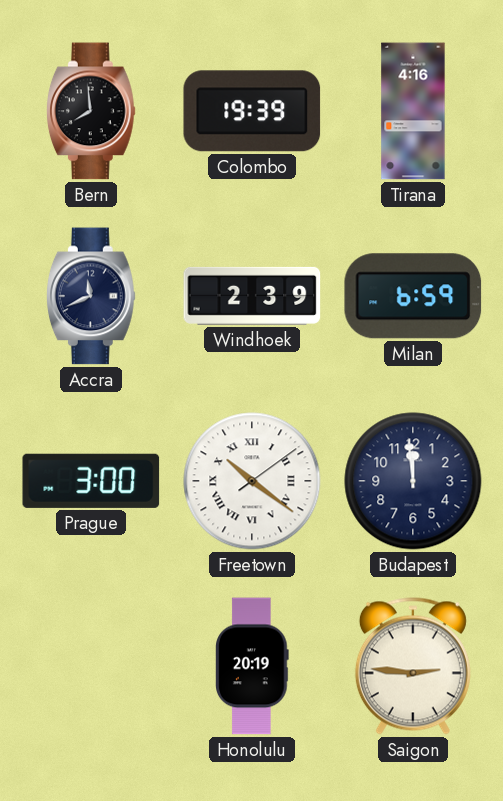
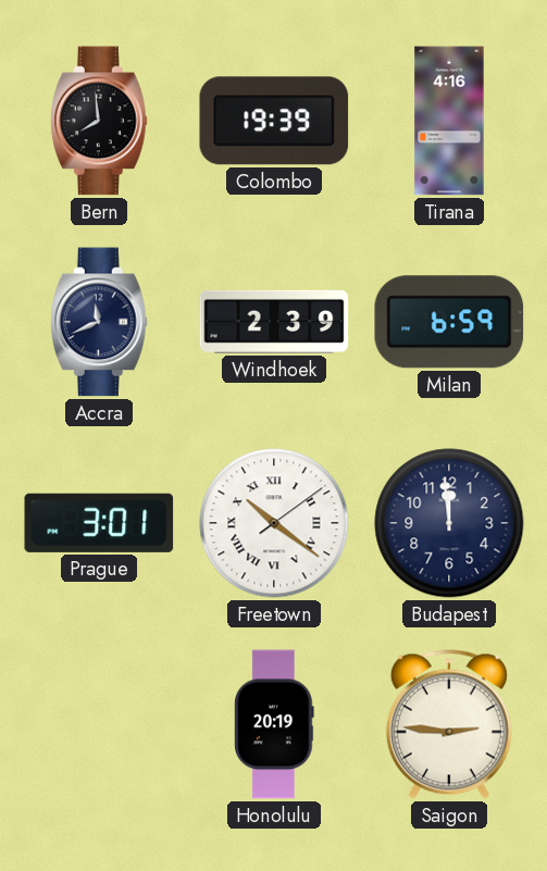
Prague: 3:00 -> 3:01 (99, 523)
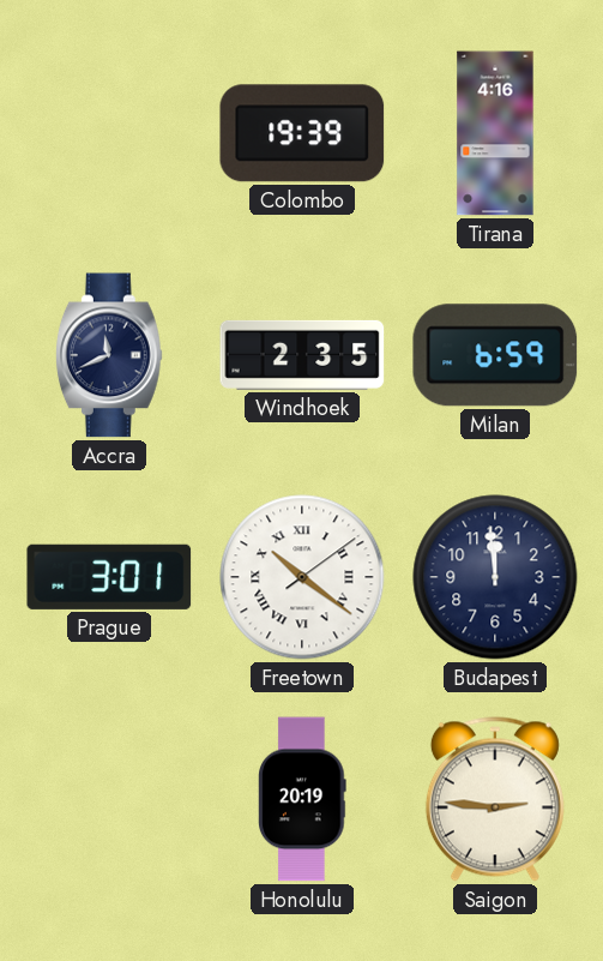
Bern: 7:59 -> none (99, 121)
Windhoek: 2:39 -> 2:35 (302, 355)
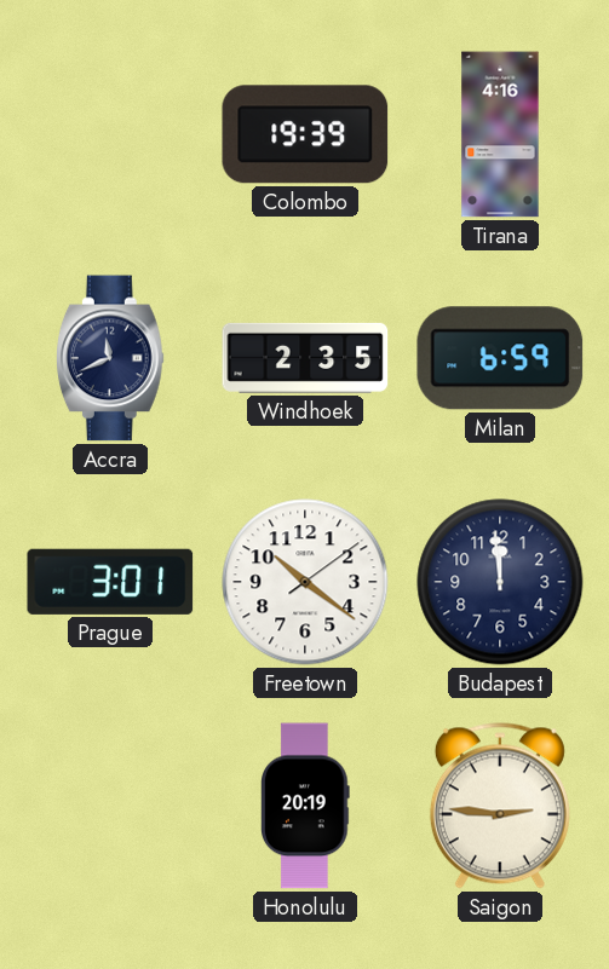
Freetown numerals: Roman -> Arabic (305, 582)
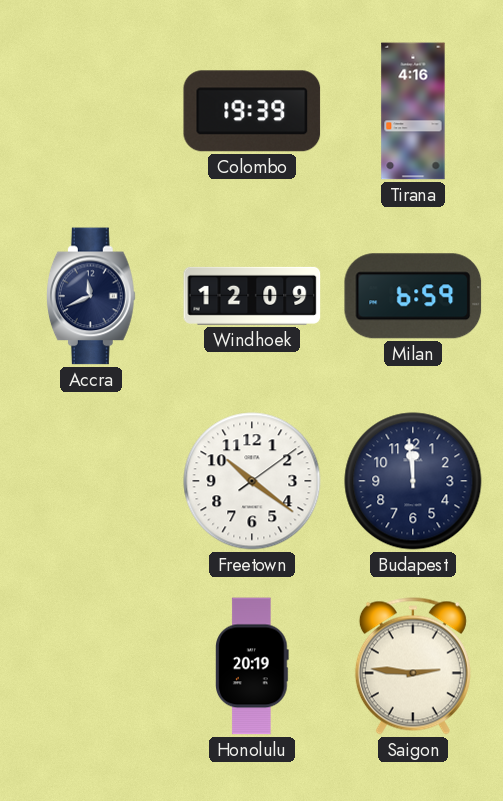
Windhoek: 2:35 -> 12:09 (252, 296)
Prague: 3:01 -> none (110, 582)
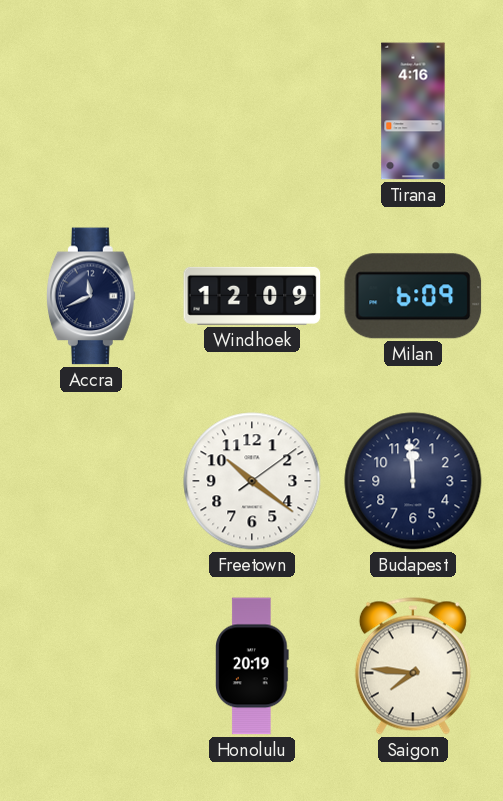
Colombo: 19:39 -> none (252, 111)
Milan: 6:59 -> 6:09 (413, 296)
Saigon: 2:46 -> 7:46 (413, 666)
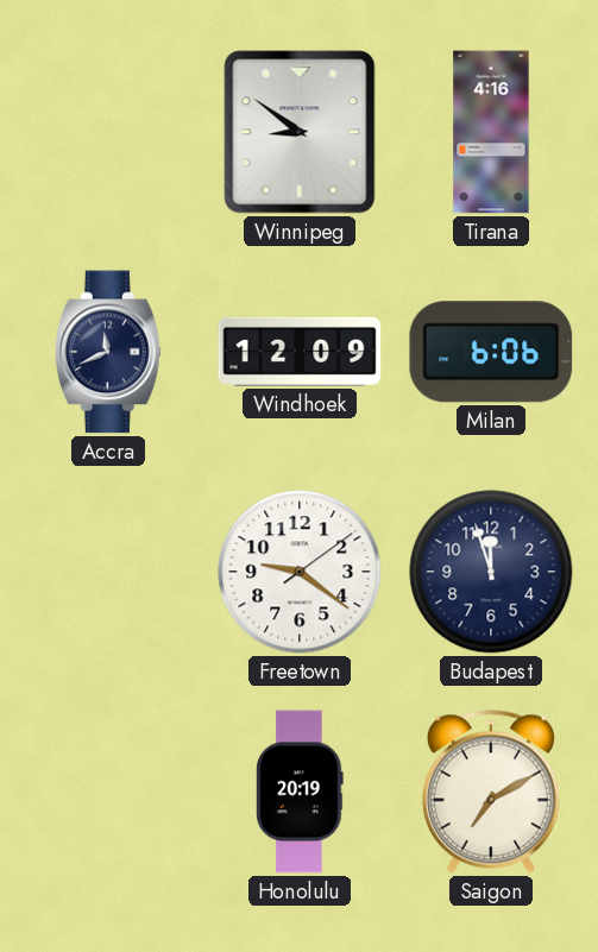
Winnipeg: none -> 8:51 (300, 132)
Milan: 6:09 -> 6:06 (491, 352)
Freetown: 10:21 -> 9:21 (300, 572)
Budapest: 11:59 -> 11:57 (491, 572)
Saigon: 7:46 -> 7:10 (491, 792)
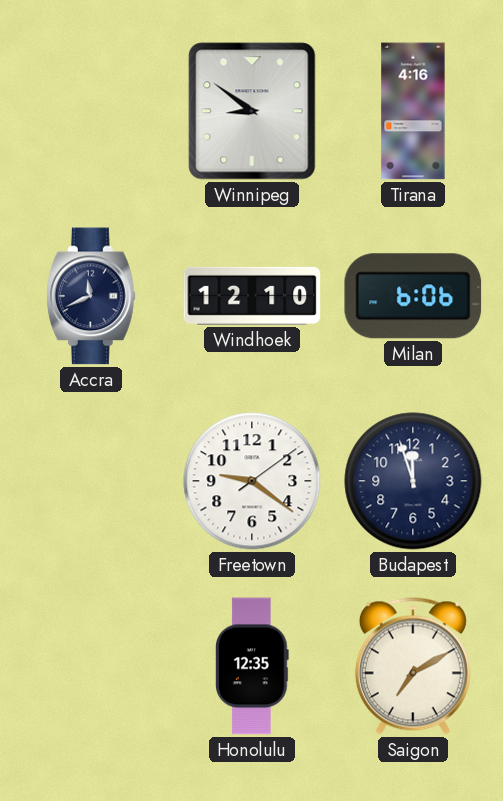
Windhoek: 12:09 -> 12:10 (252, 296)
Honolulu: 20:19 -> 12:35 (253, 666)
